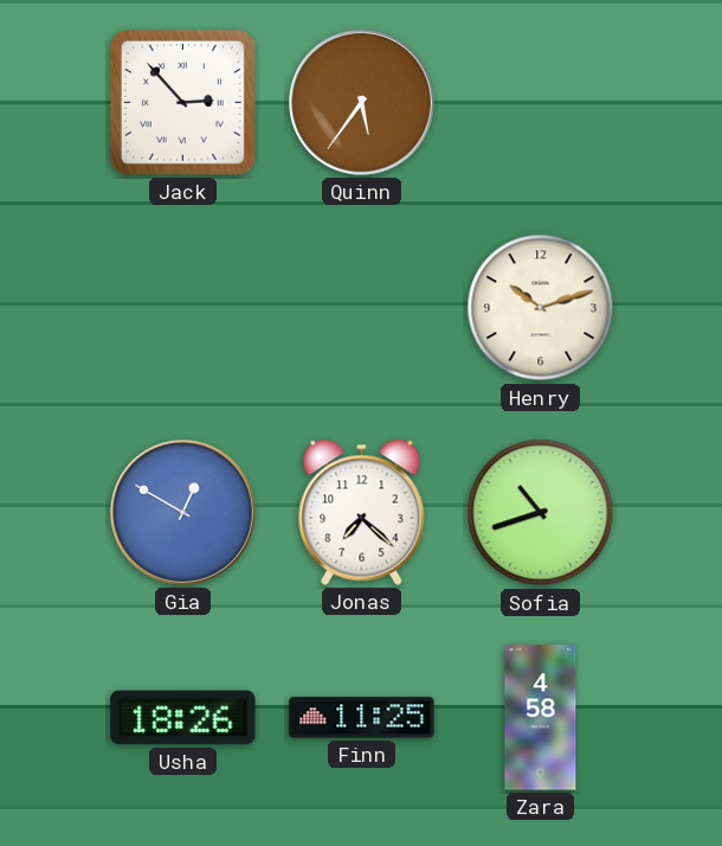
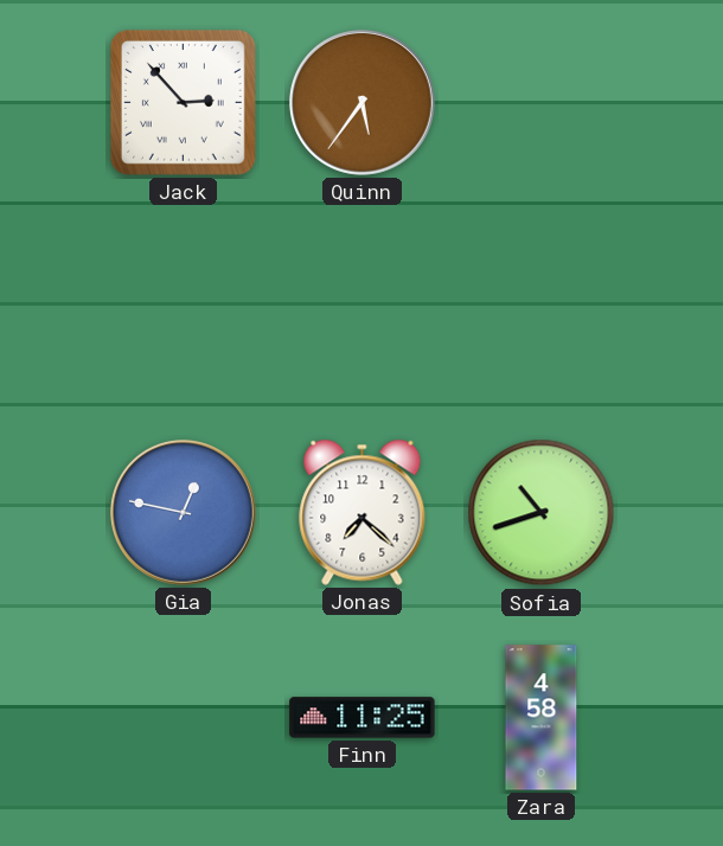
Henry: 10:12 -> none (541, 308)
Gia: 12:50 -> 12:47 (183, 512)
Usha: 18:26 -> none (183, 718)
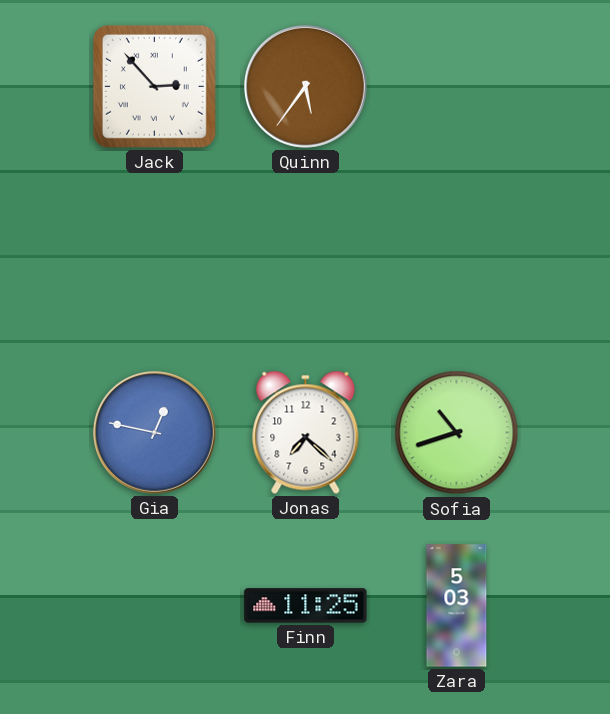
Zara: 4:58 -> 5:03 (457, 606)
